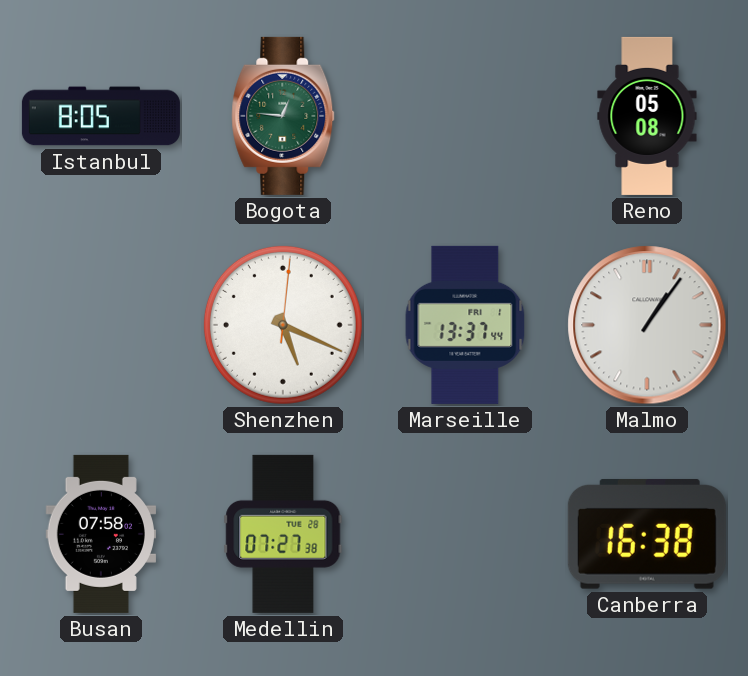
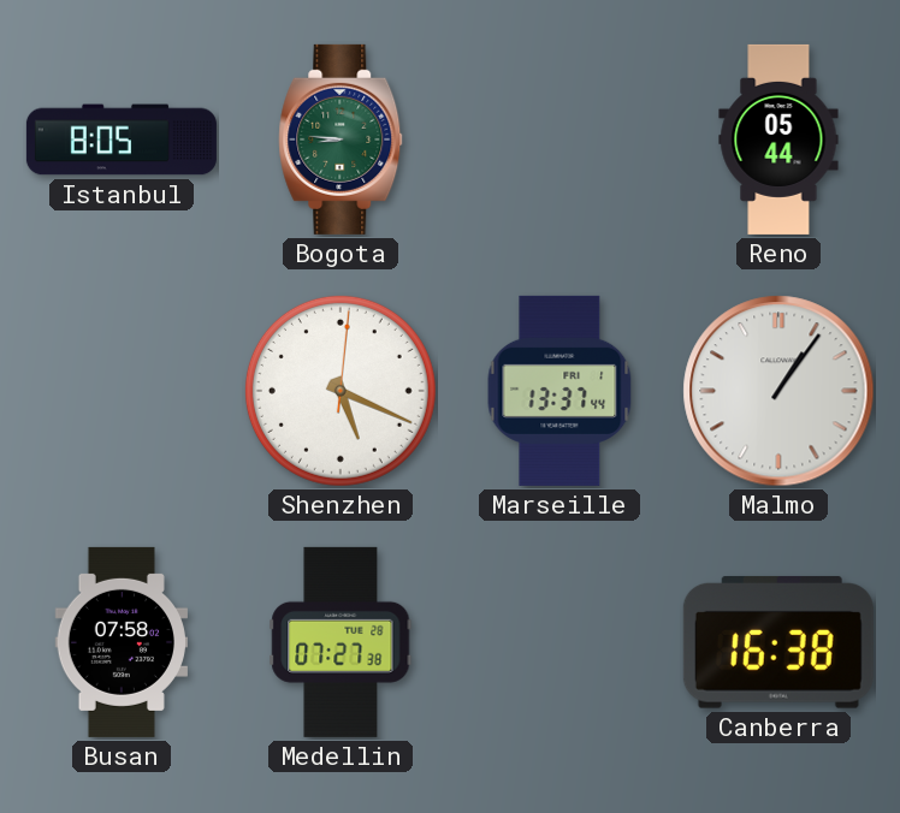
Bogota: 12:46 -> 8:46 (341, 140)
Reno: 05:08 -> 05:44 (778, 140)
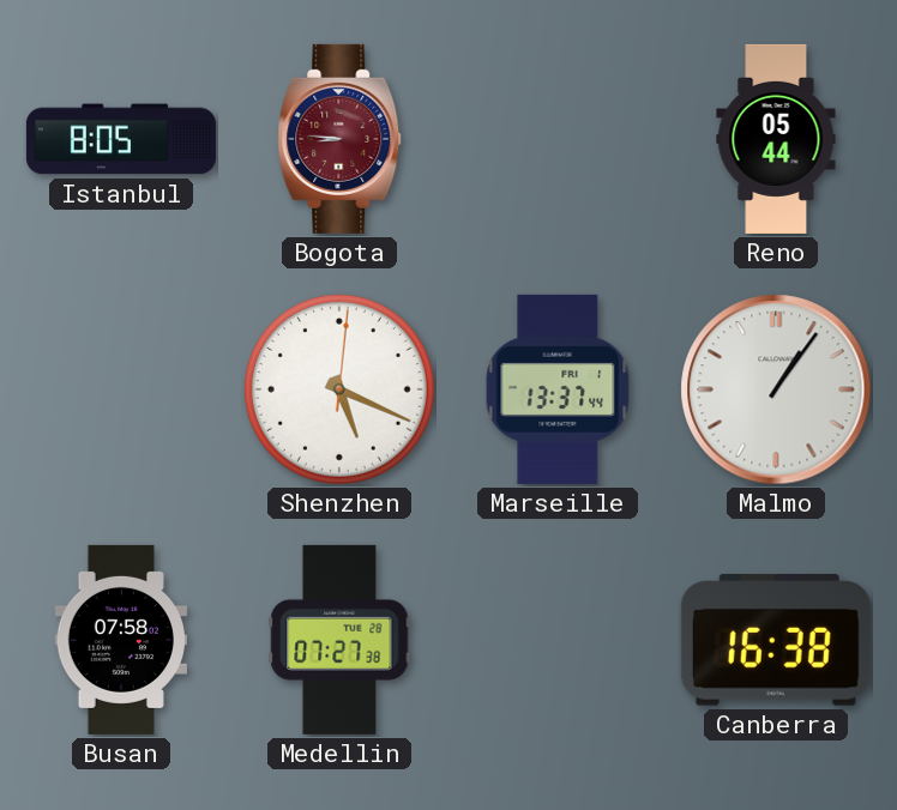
Bogota dial: green -> burgundy (339, 139)
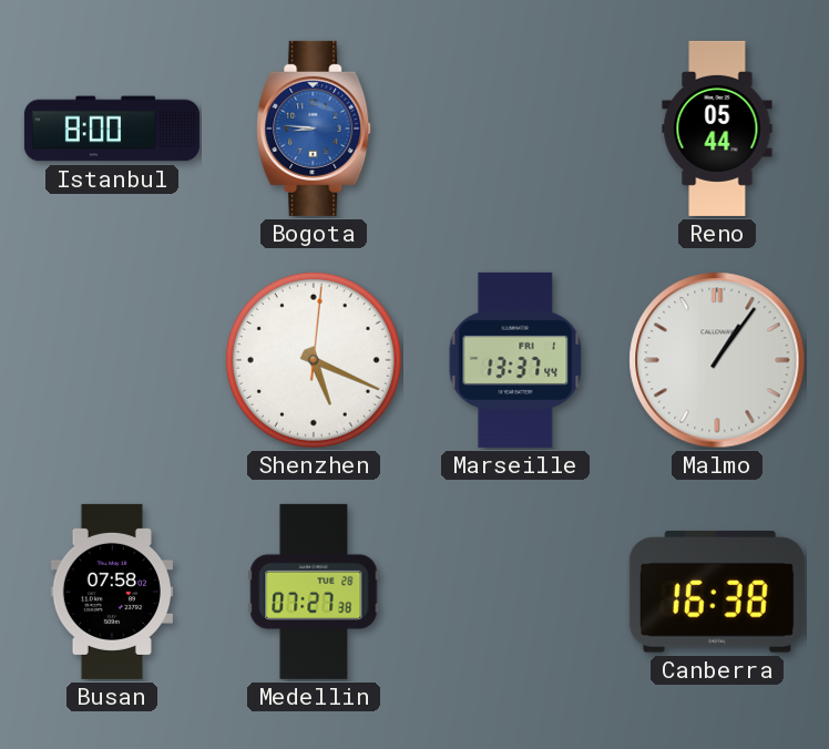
Istanbul: 8:05 -> 8:00 (112, 129)
Bogota dial: burgundy -> blue (314, 129)
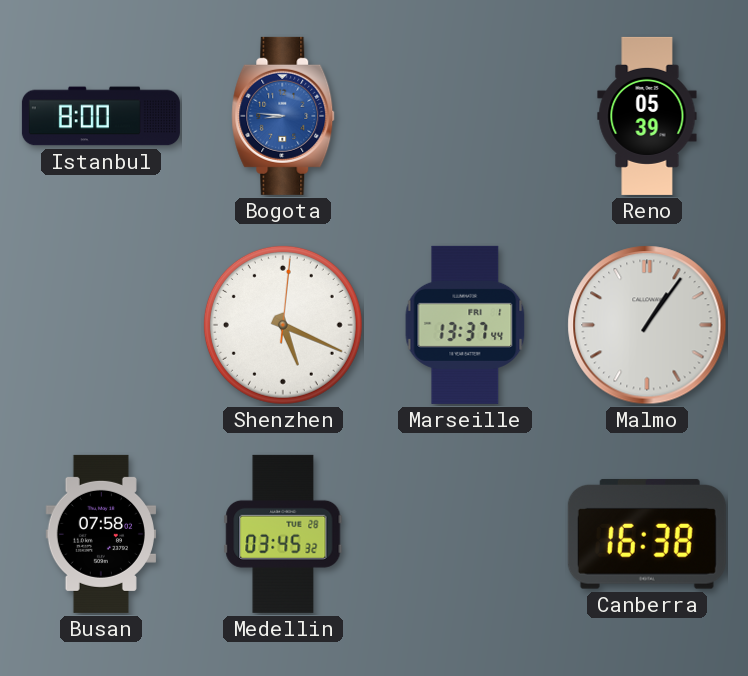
Reno: 05:44 -> 05:39 (647, 116)
Medellin: 07:27 -> 03:45 (283, 534)
